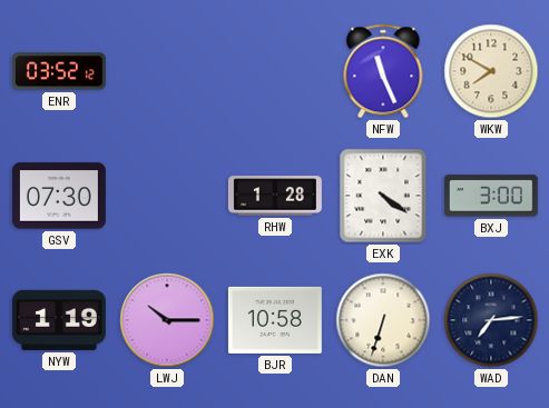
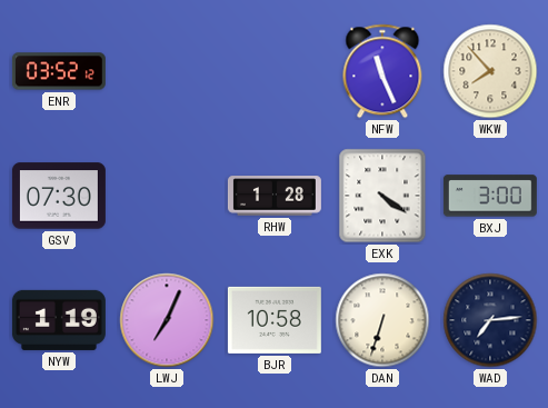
WKW: 7:50 -> 7:53 (490, 71)
LWJ: 10:15 -> 7:04 (167, 320)
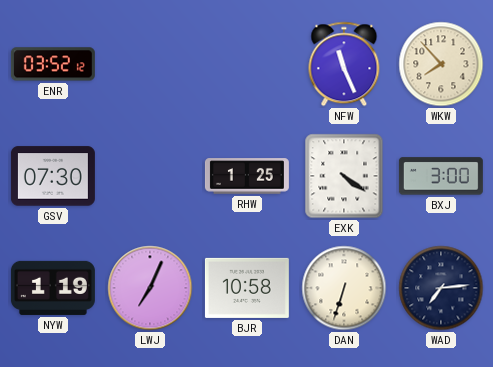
RHW: 1:28 -> 1:25 (247, 176)
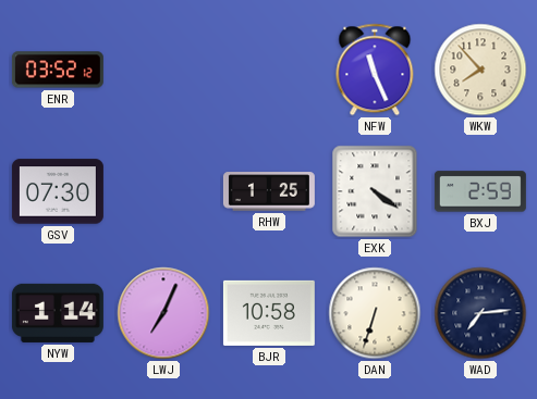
BXJ: 3:00 -> 2:59 (480, 191)
NYW: 1:19 -> 1:14 (58, 313)
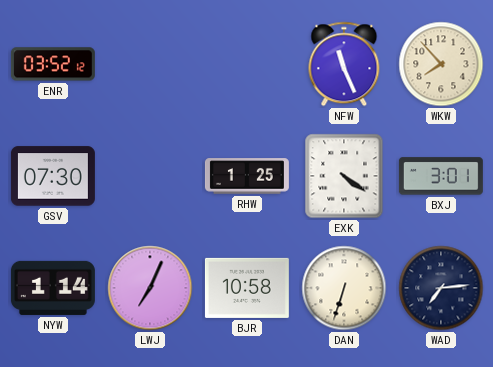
BXJ: 2:59 -> 3:01 (441, 176)
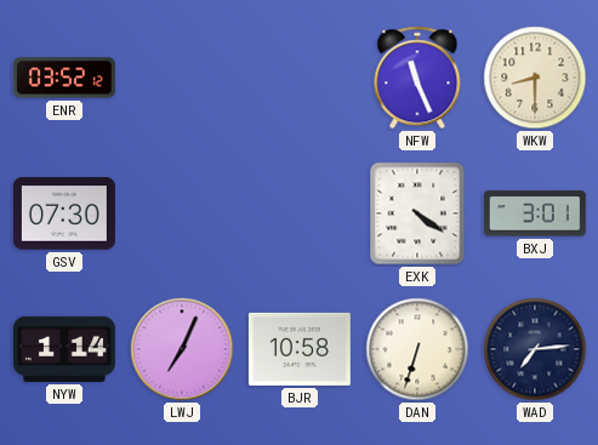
WKW: 7:53 -> 8:30 (535, 78)
RHW: 1:25 -> none (247, 176)
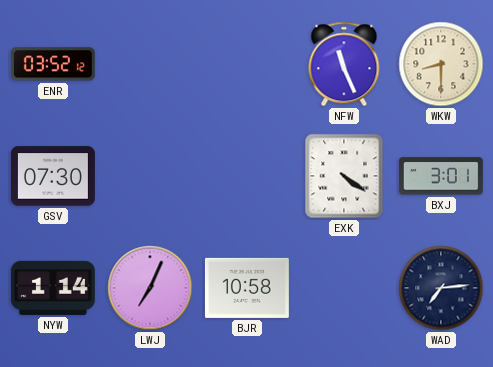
DAN: 6:33 -> none (417, 349)
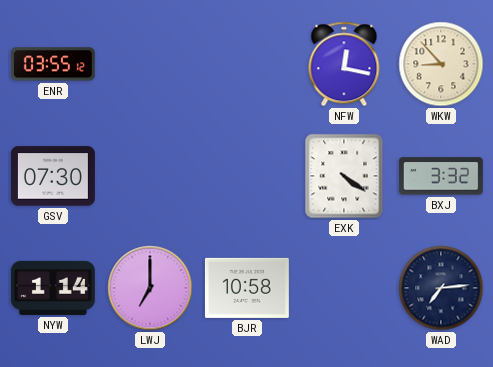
ENR: 03:52 -> 03:55 (53, 64)
NFW: 11:26 -> 12:17 (344, 64)
WKW: 8:30 -> 8:53 (441, 64)
BXJ: 3:01 -> 3:32 (441, 176)
LWJ: 7:04 -> 7:00 (150, 288)
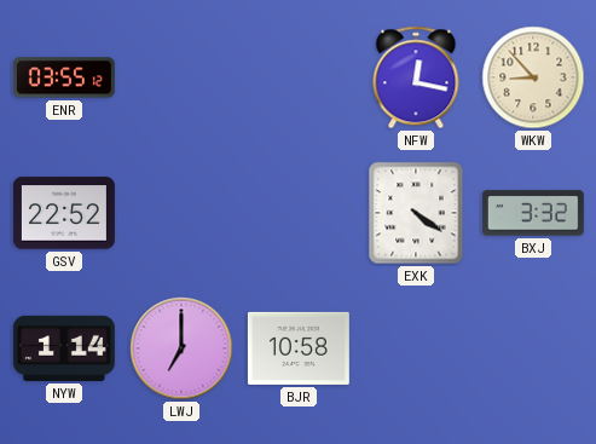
GSV: 07:30 -> 22:52 (64, 213)
WAD: 7:14 -> none (441, 288)
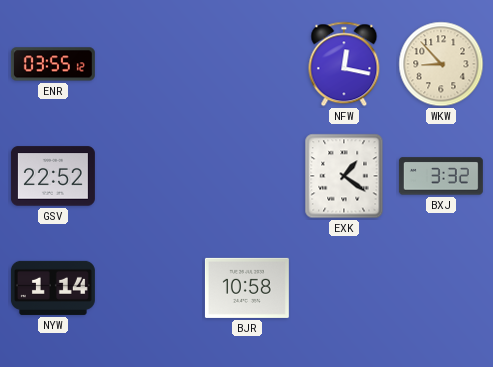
EXK: 4:21 -> 1:21 (344, 176)
LWJ: 7:00 -> none (181, 348)
